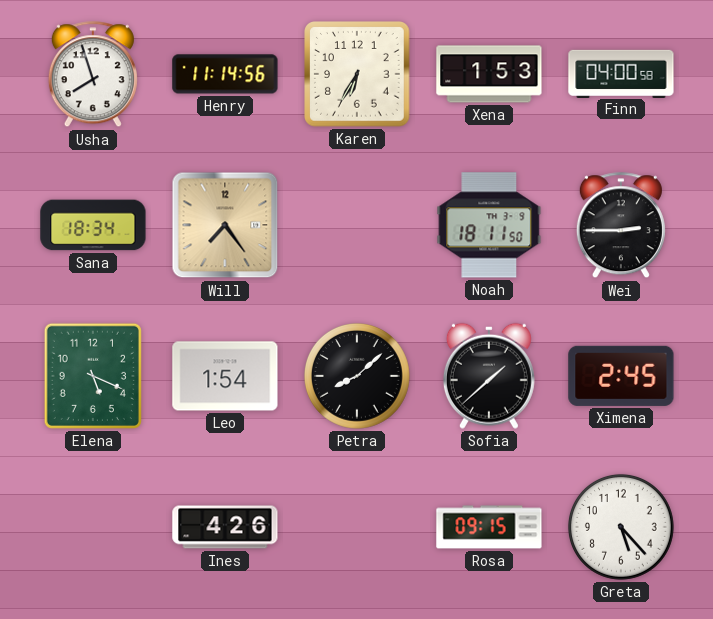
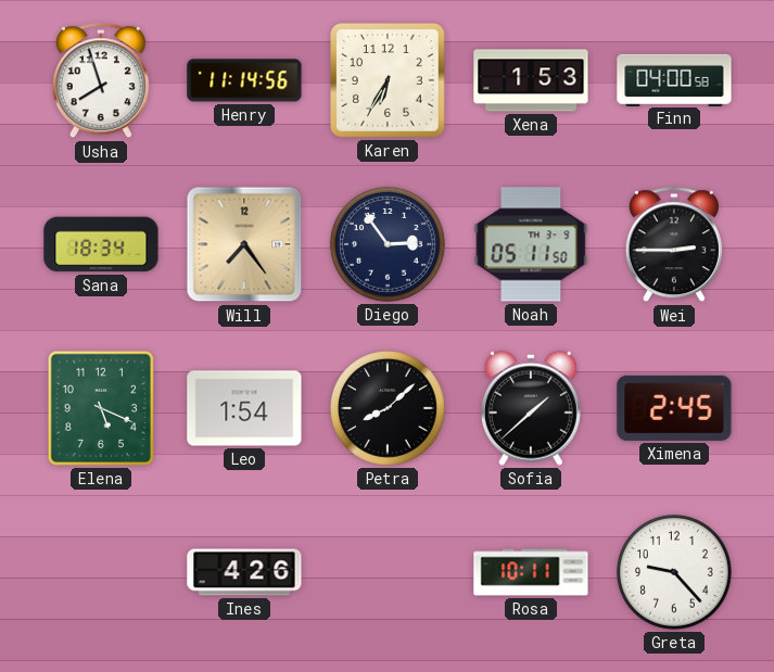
Diego: none -> 2:54 (388, 244)
Noah: 18:11 -> 05:11 (531, 244)
Rosa: 09:15 -> 10:11 (531, 572)
Greta: 5:23 -> 9:23 (674, 572)
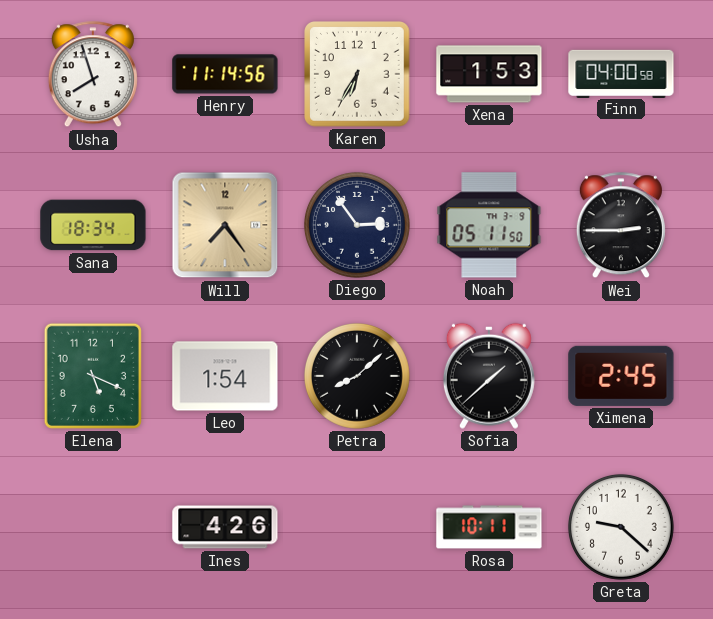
Greta: 9:23 -> 9:22 (621, 527)
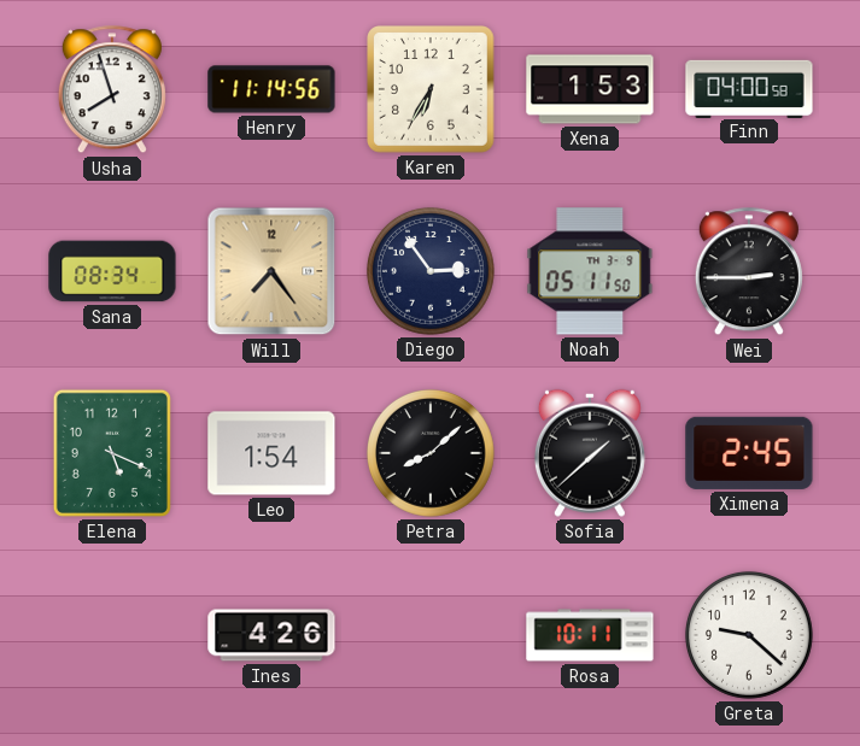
Sana: 18:34 -> 08:34 (112, 271)
